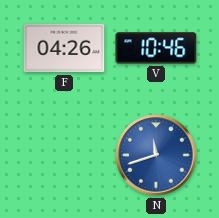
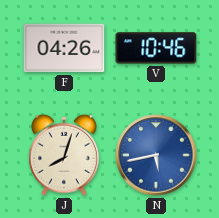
J: none -> 8:03 (65, 155)
N: 11:42 -> 5:43 (156, 155)
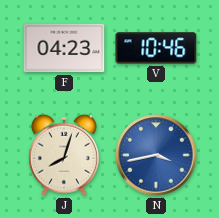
F: 04:26 -> 04:23 (64, 48)
N: 5:43 -> 3:43 (156, 155)
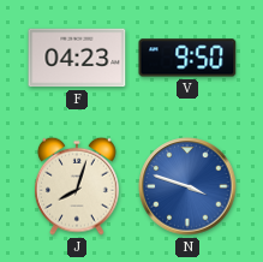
V: 10:46 -> 9:50 (187, 58)
N: 3:43 -> 3:48 (187, 186)
